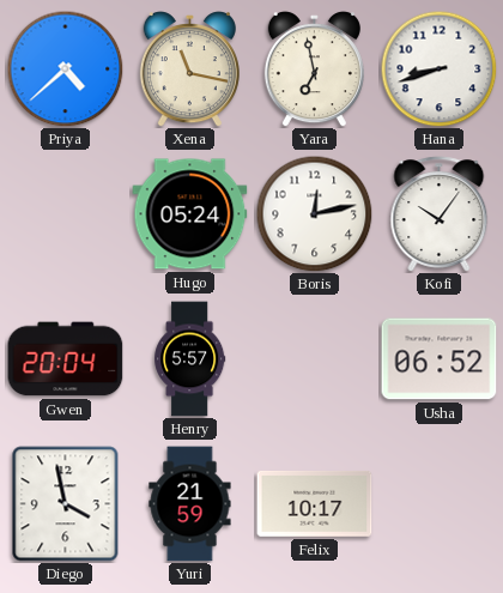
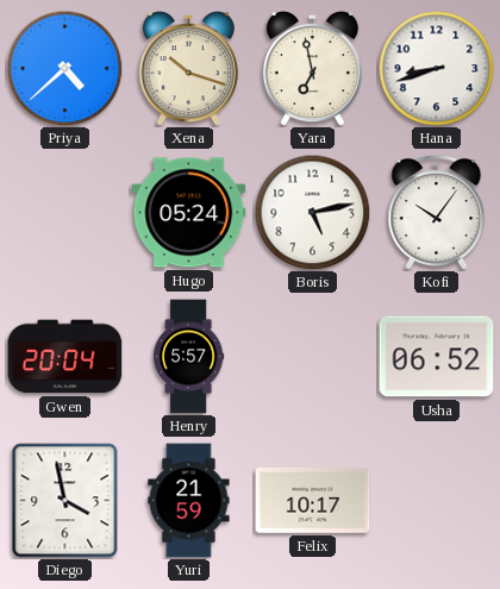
Xena: 11:17 -> 10:18 (188, 69)
Boris: 12:13 -> 5:13 (312, 212)
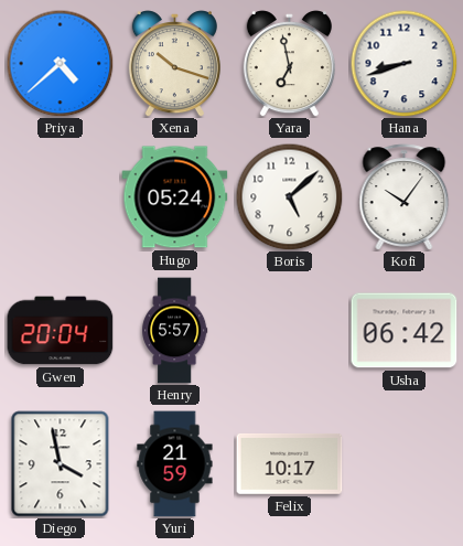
Boris: 5:13 -> 5:08 (289, 196)
Usha: 06:52 -> 06:42 (405, 331)
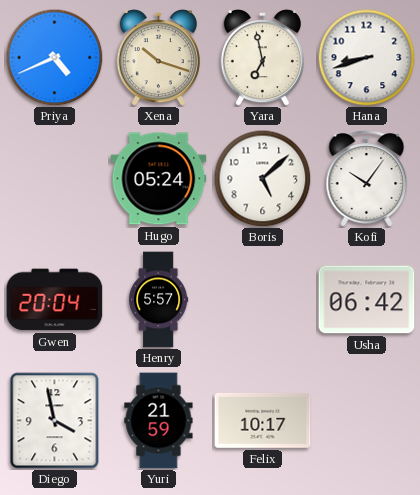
Priya: 4:38 -> 4:41 (54, 57)
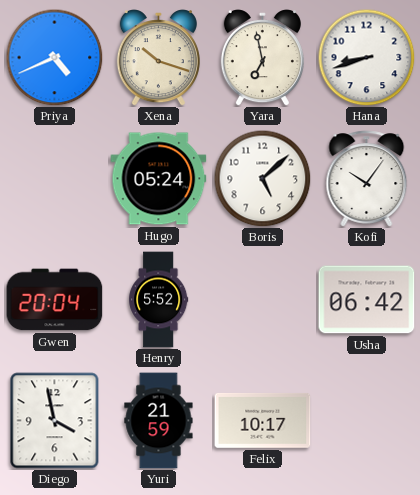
Henry: 5:57 -> 5:52 (159, 300)
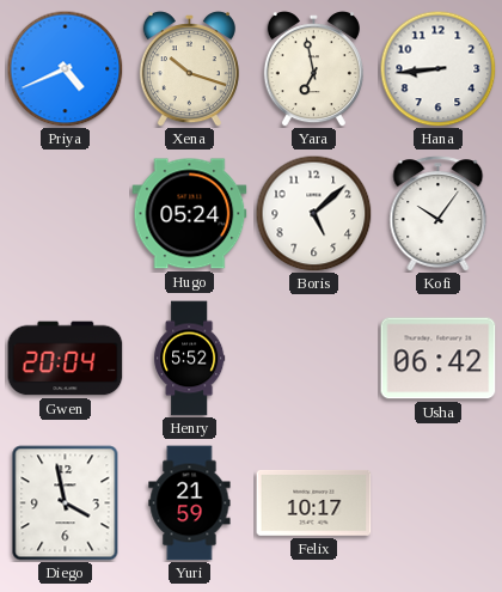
Hana: 8:42 -> 8:44 (437, 68)
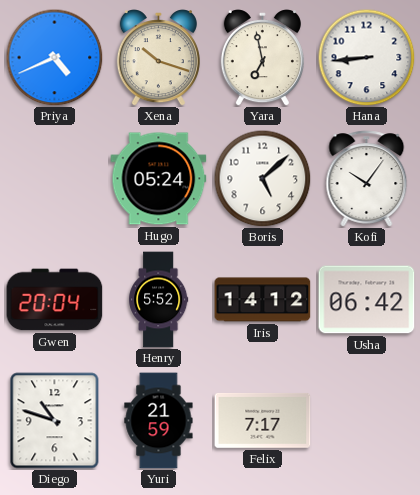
Iris: none -> 14:12 (263, 300)
Diego: 3:58 -> 10:48 (55, 421)
Felix: 10:17 -> 7:17 (263, 420)
